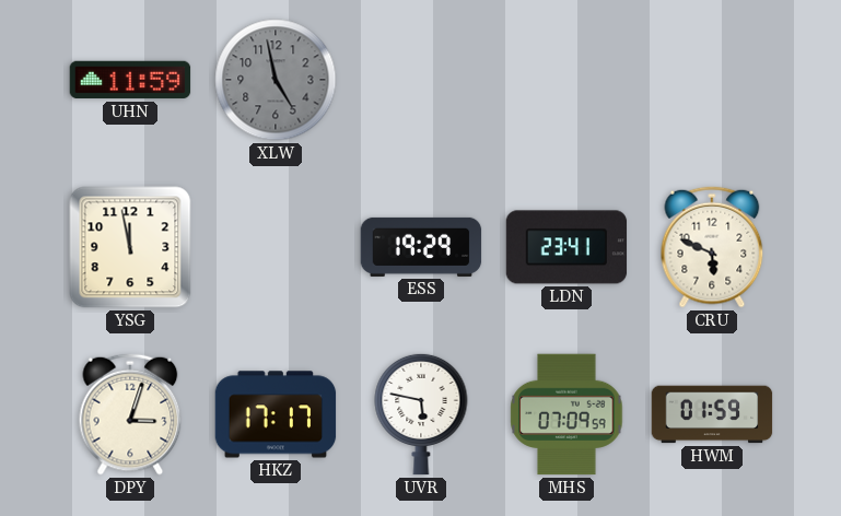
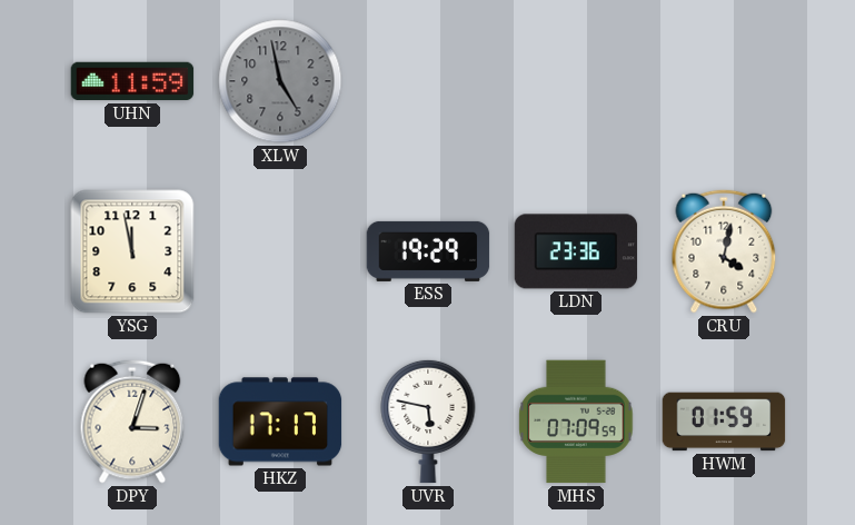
LDN: 23:41 -> 23:36 (576, 251)
CRU: 5:49 -> 4:02 (724, 251)
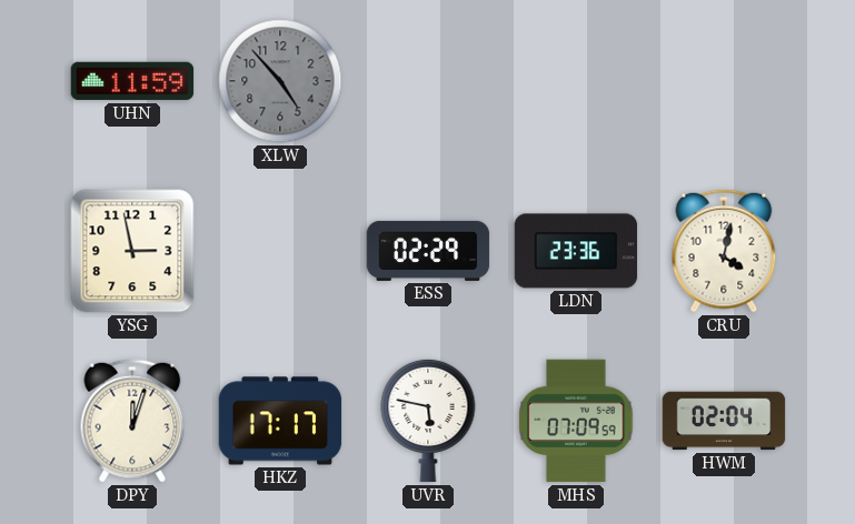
XLW: 4:58 -> 4:53 (280, 81)
YSG: 11:58 -> 2:58 (132, 251)
ESS: 19:29 -> 02:29 (428, 251)
DPY: 3:03 -> 12:03 (132, 421)
HWM: 01:59 -> 02:04 (724, 421)
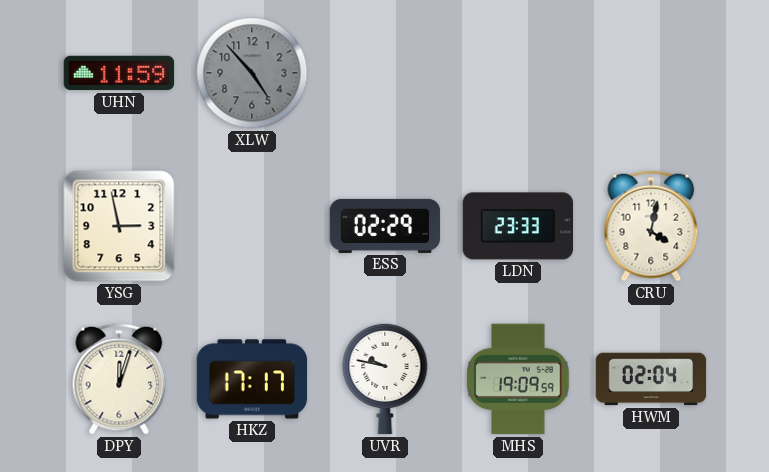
LDN: 23:36 -> 23:33 (518, 226)
UVR: 5:47 -> 9:47 (385, 379)
MHS: 07:09 -> 19:09 (518, 379)
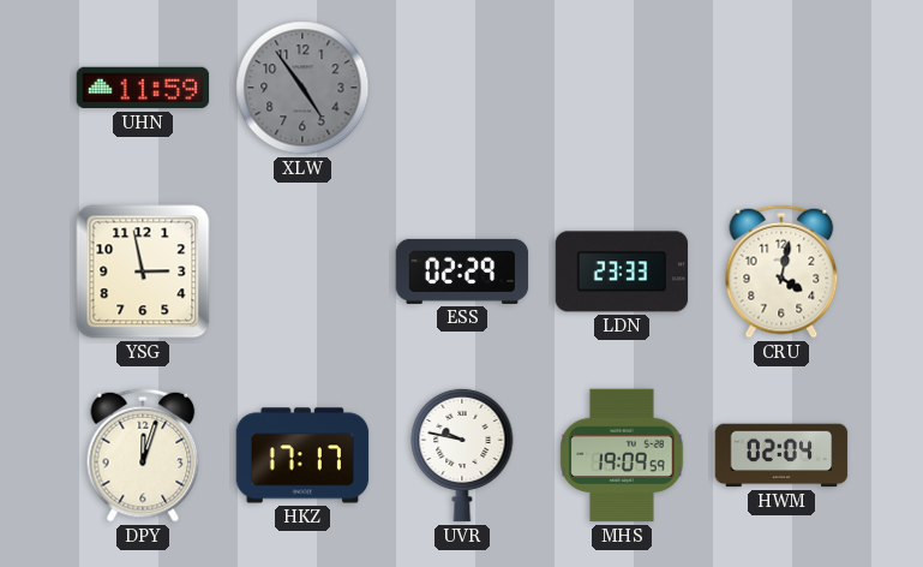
XLW: 4:53 -> 4:54 (302, 88)
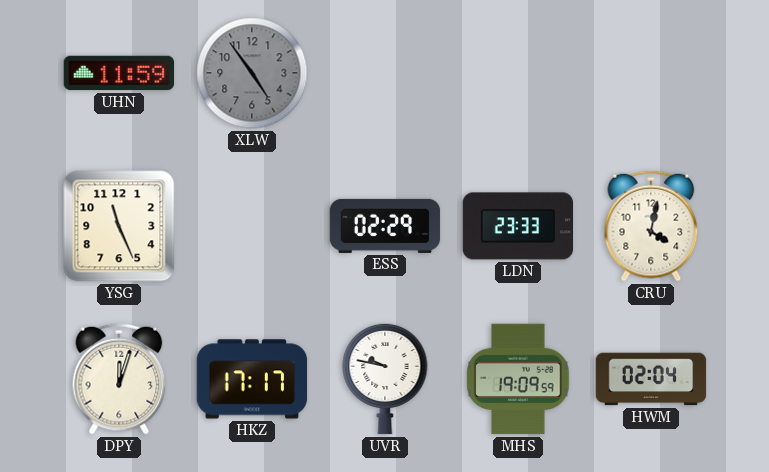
YSG: 2:58 -> 11:26 (119, 226)
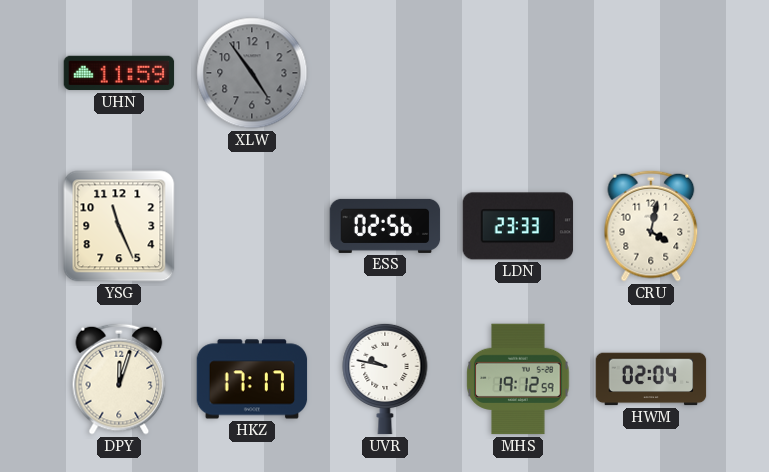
ESS: 02:29 -> 02:56 (385, 226)
MHS: 19:09 -> 19:12 (518, 379)
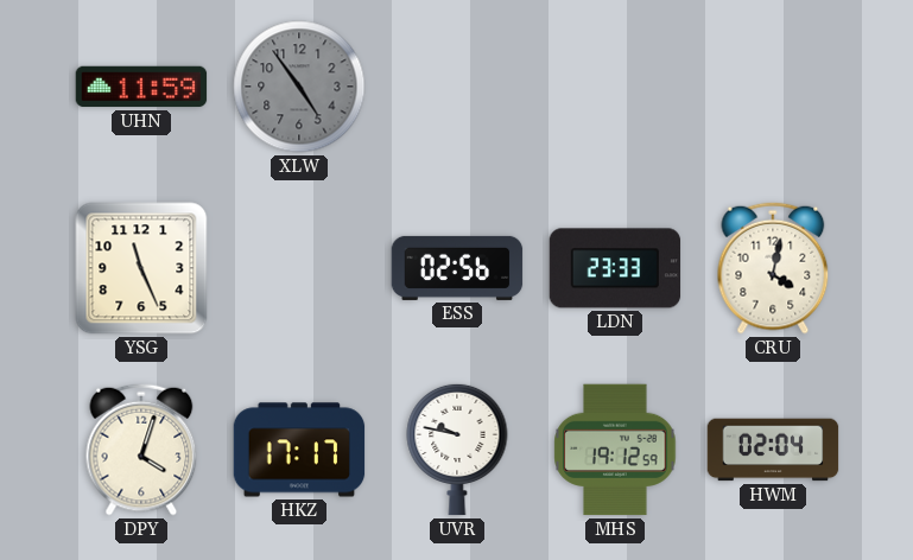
DPY: 12:03 -> 4:03 (141, 450)
